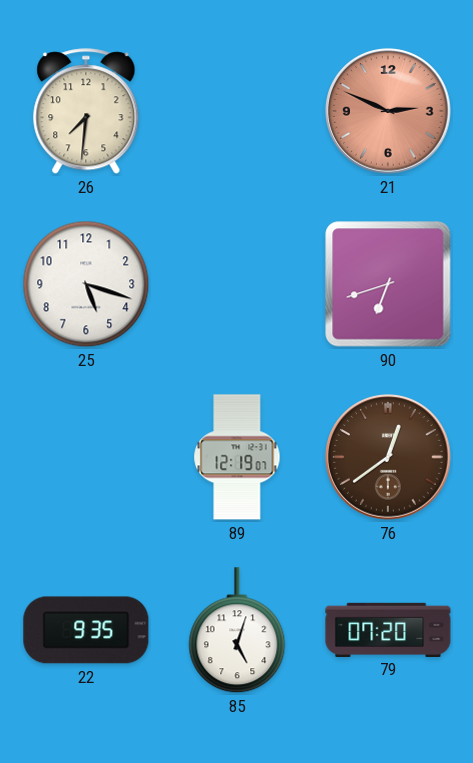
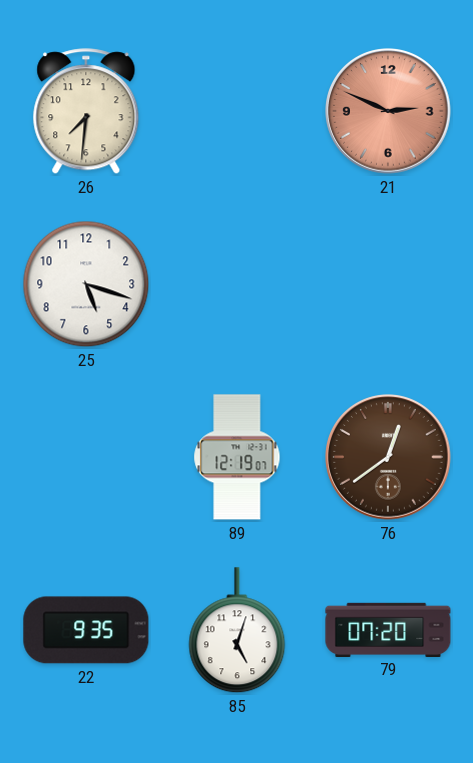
90: 6:42 -> none (388, 284)
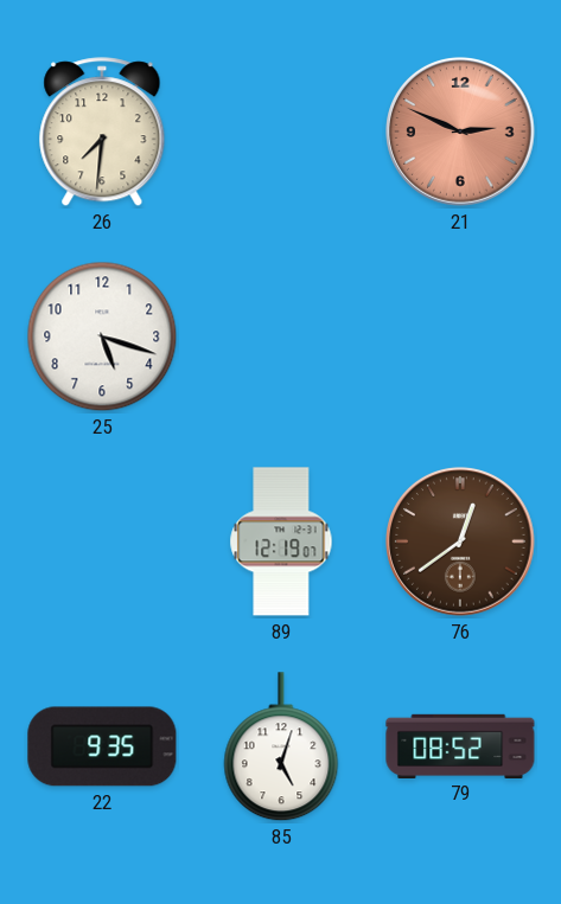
79: 07:20 -> 08:52 (460, 745)
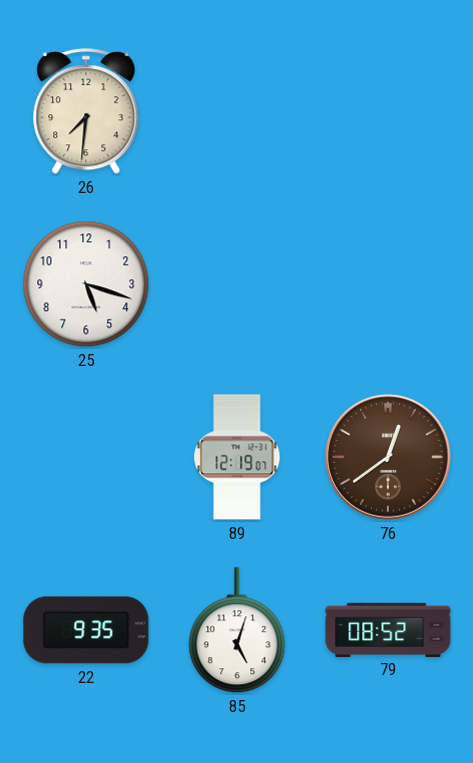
21: 2:49 -> none (461, 133)
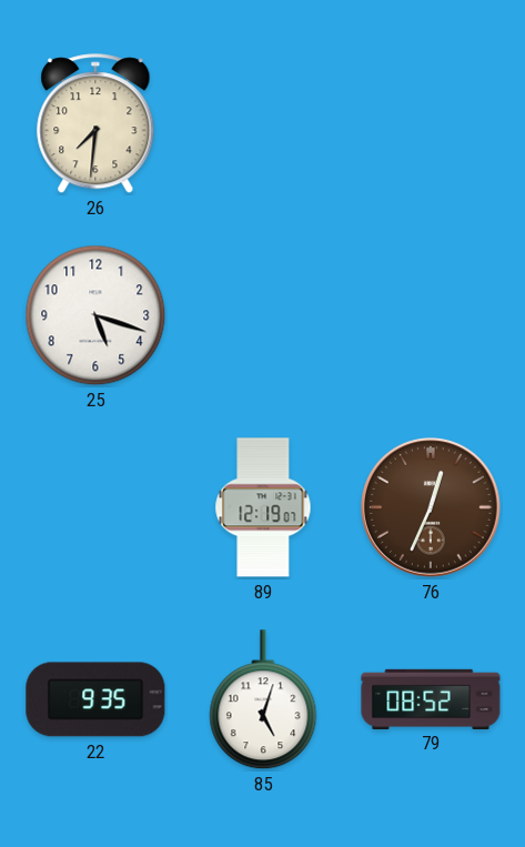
76: 12:39 -> 12:34 (432, 508)
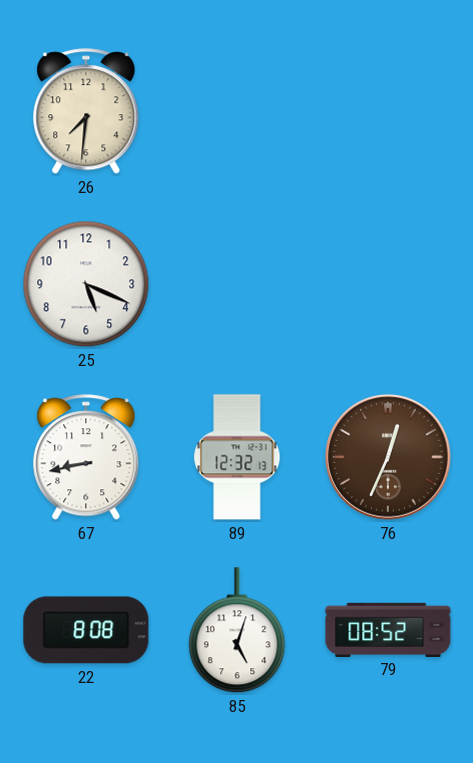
25: 5:18 -> 5:19 (86, 284)
67: none -> 8:43 (86, 458)
89: 12:19 -> 12:32 (237, 457)
22: 9:35 -> 8:08 (86, 630)
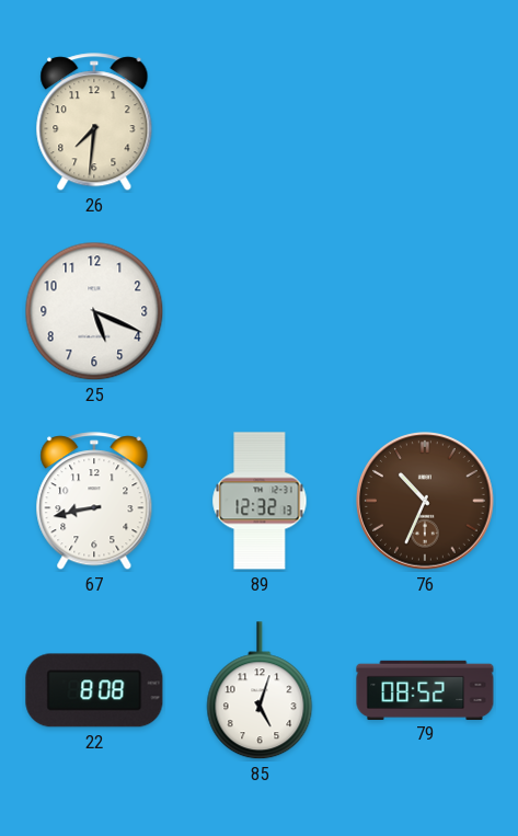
76: 12:34 -> 10:34 (426, 502)
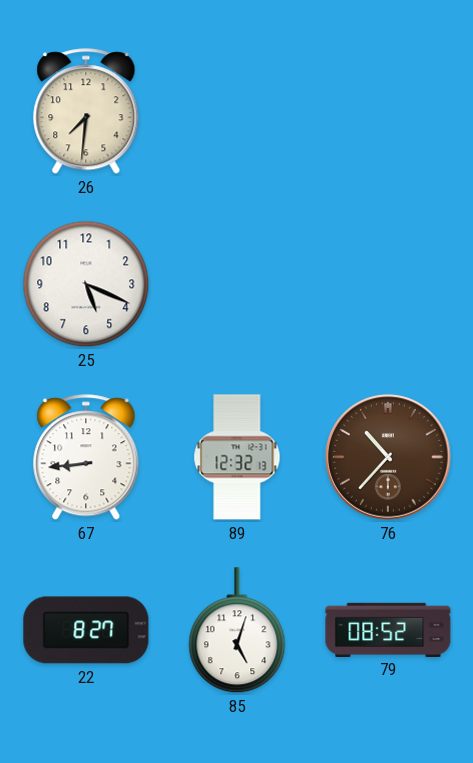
67: 8:43 -> 8:44 (86, 458)
76: 10:34 -> 10:37 (389, 458)
22: 8:08 -> 8:27 (86, 630)
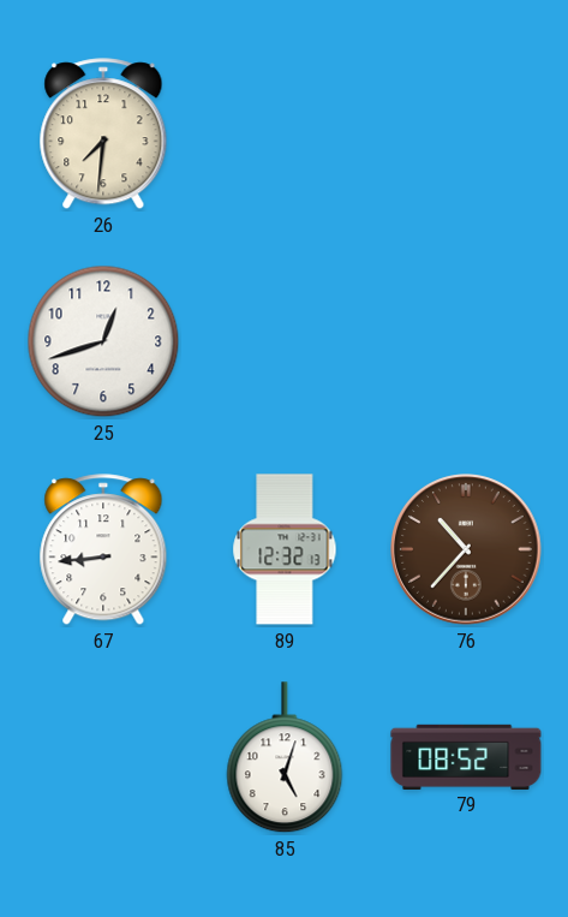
25: 5:19 -> 12:42 (103, 341)
22: 8:27 -> none (86, 630)
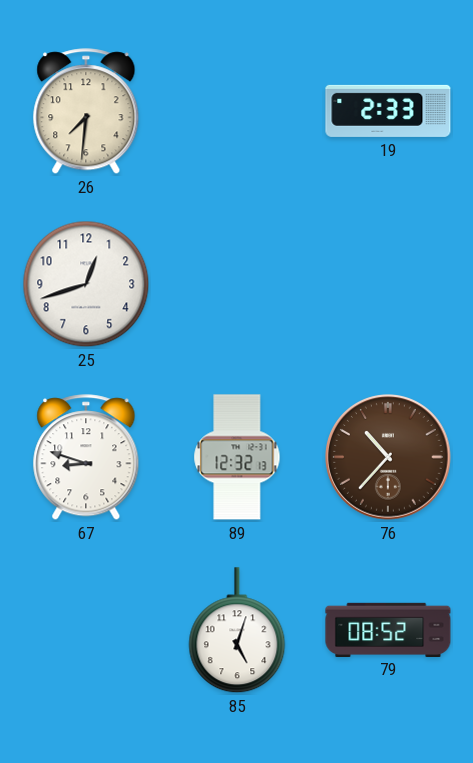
19: none -> 2:33 (388, 111)
67: 8:44 -> 8:48 (86, 458)
